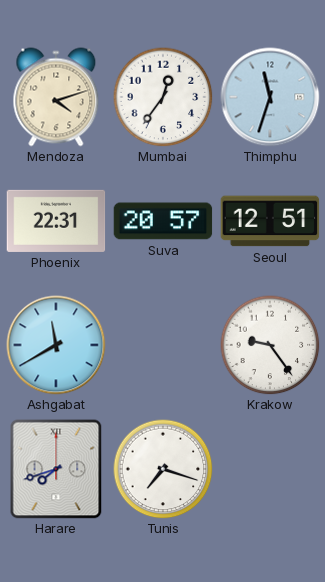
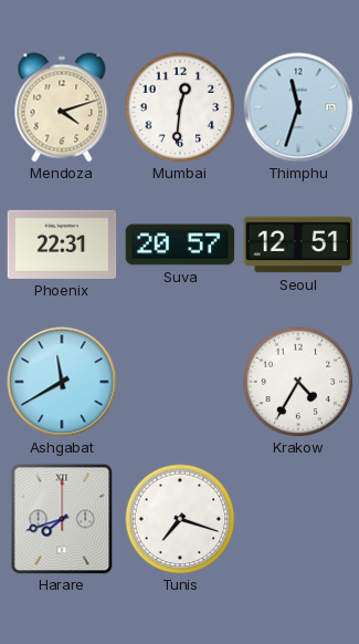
Mumbai: 12:36 -> 12:31 (180, 107)
Krakow: 9:24 -> 4:35 (298, 382)
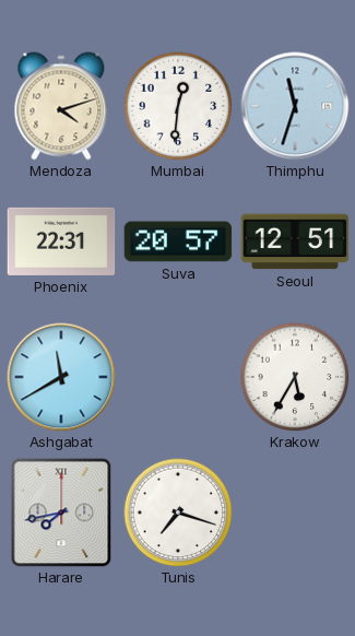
Krakow: 4:35 -> 5:35 (295, 377)
Harare: 7:42 -> 7:43 (61, 513)
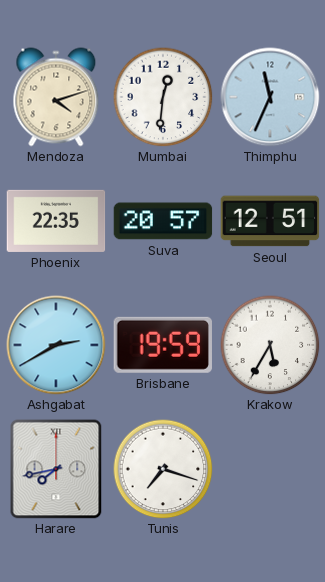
Thimphu: 11:33 -> 11:34 (270, 97)
Phoenix: 22:31 -> 22:35 (56, 221)
Ashgabat: 11:40 -> 2:40 (56, 345)
Brisbane: none -> 19:59 (163, 345)
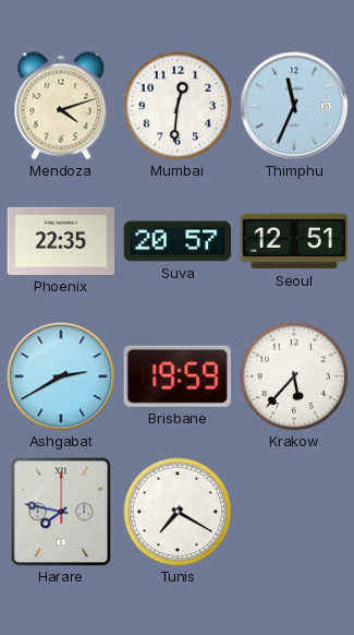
Krakow: 5:35 -> 5:37 (294, 376)
Harare: 7:43 -> 7:47 (61, 512)
Tunis: 7:18 -> 7:20 (178, 512)
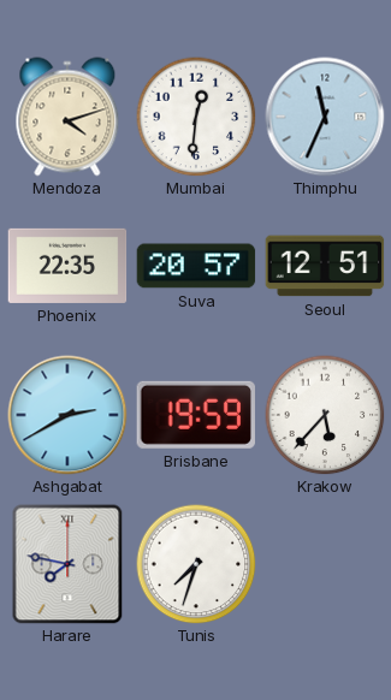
Tunis: 7:20 -> 7:33 (196, 564)
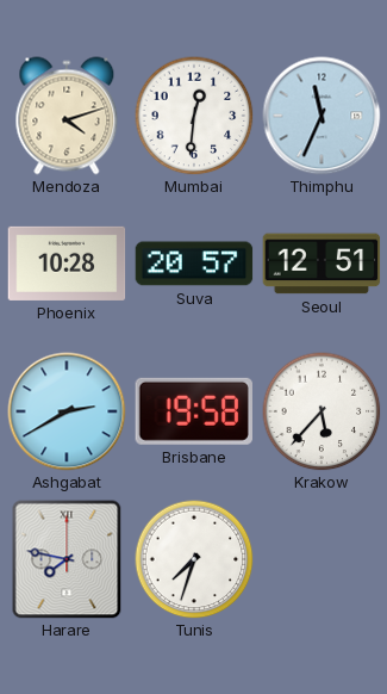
Phoenix: 22:35 -> 10:28 (67, 264)
Brisbane: 19:59 -> 19:58 (194, 411)
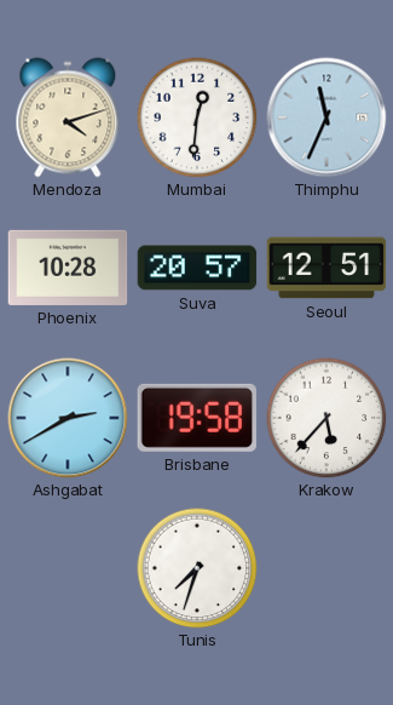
Harare: 7:47 -> none (67, 559)
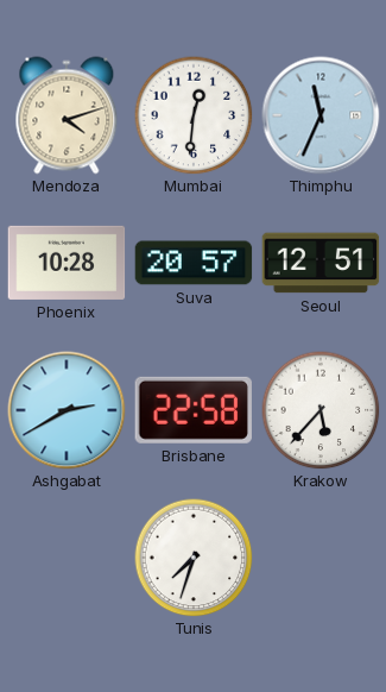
Brisbane: 19:58 -> 22:58 (194, 410)
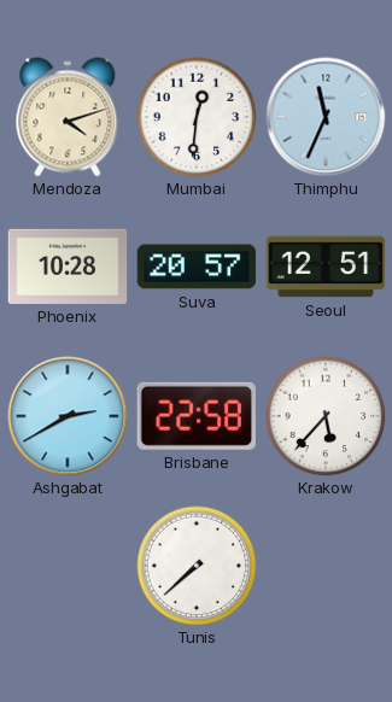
Tunis: 7:33 -> 7:38 (197, 566)
